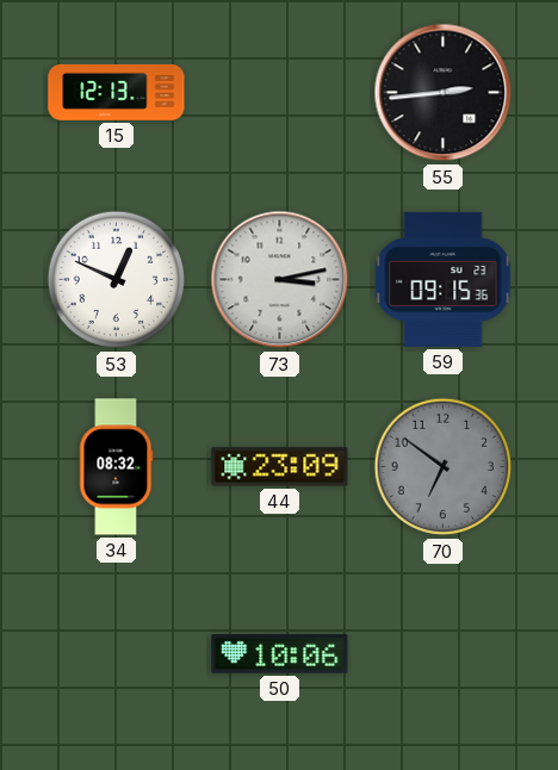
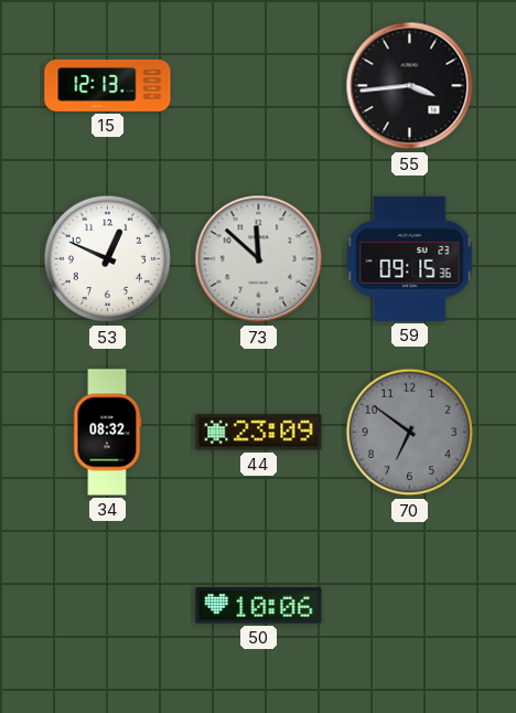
55: 2:44 -> 3:44 (410, 86)
73: 3:13 -> 11:52 (259, 259)
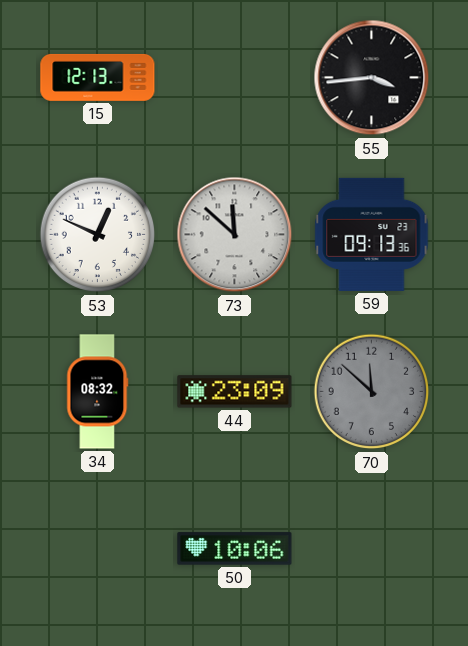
59: 09:15 -> 09:13 (372, 234)
70: 6:51 -> 11:52 (372, 392)
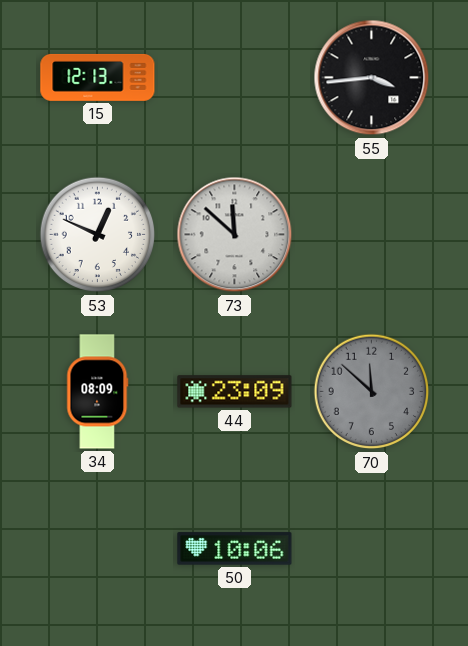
59: 09:13 -> none (372, 234)
34: 08:32 -> 08:09 (98, 392)
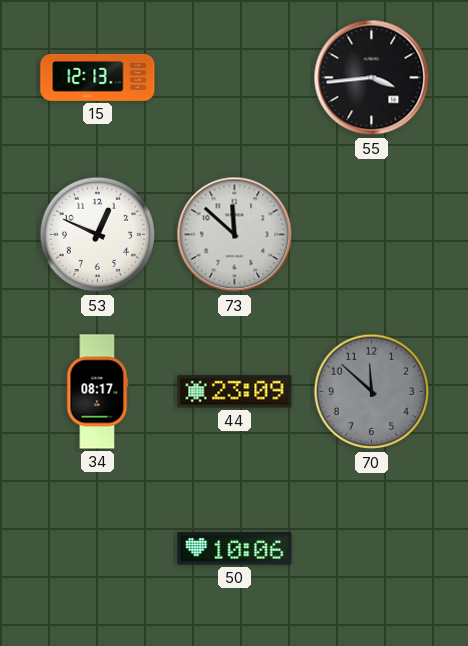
34: 08:09 -> 08:17 (98, 392)
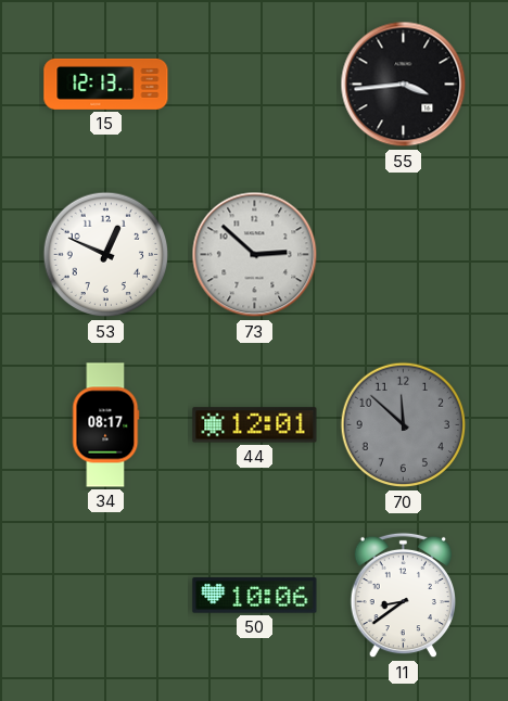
73: 11:52 -> 2:52 (255, 255)
44: 23:09 -> 12:01 (255, 425)
11: none -> 8:39 (403, 596)
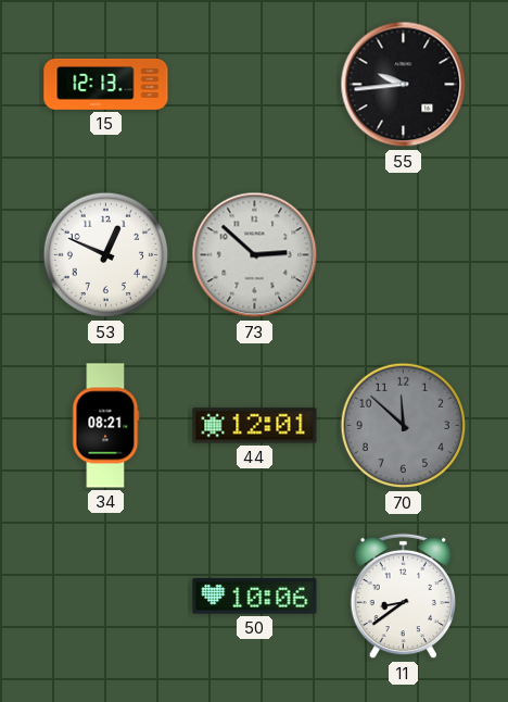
55: 3:44 -> 9:44 (404, 85)
34: 08:17 -> 08:21 (106, 426)
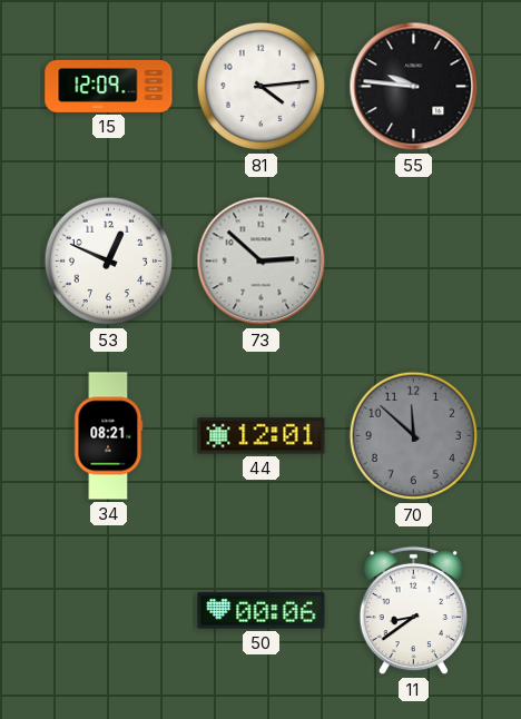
15: 12:13 -> 12:09 (109, 86)
81: none -> 4:14 (262, 87)
55: 9:44 -> 9:46 (414, 87)
50: 10:06 -> 00:06 (262, 611)
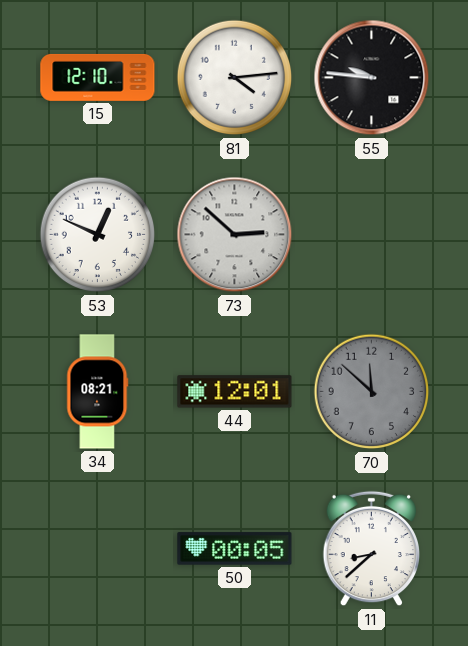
15: 12:09 -> 12:10 (98, 77)
50: 00:06 -> 00:05 (235, 549)
11: 8:39 -> 8:38 (371, 549)
